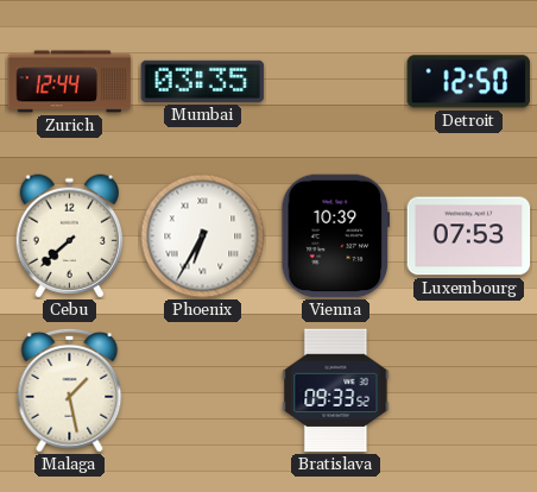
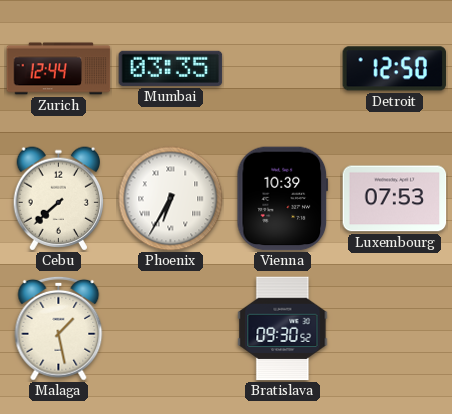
Bratislava: 09:33 -> 09:30 (283, 329)
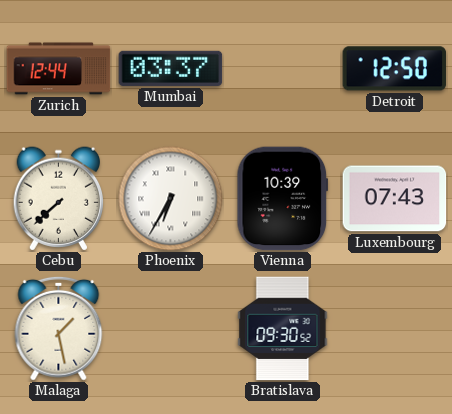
Mumbai: 03:35 -> 03:37 (171, 68)
Luxembourg: 07:53 -> 07:43 (395, 199)
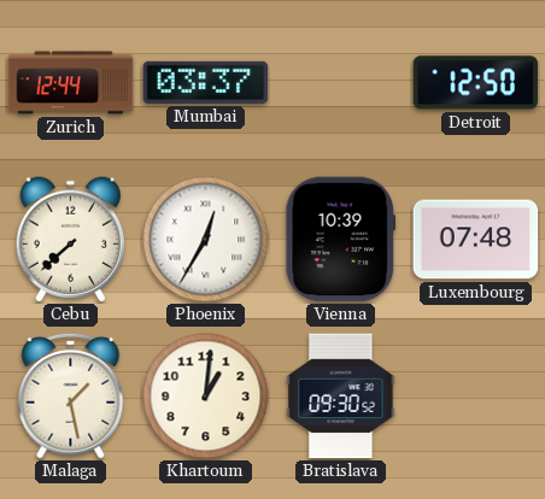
Phoenix: 6:35 -> 12:35 (206, 240)
Luxembourg: 07:43 -> 07:48 (476, 240)
Khartoum: none -> 1:01 (206, 397)
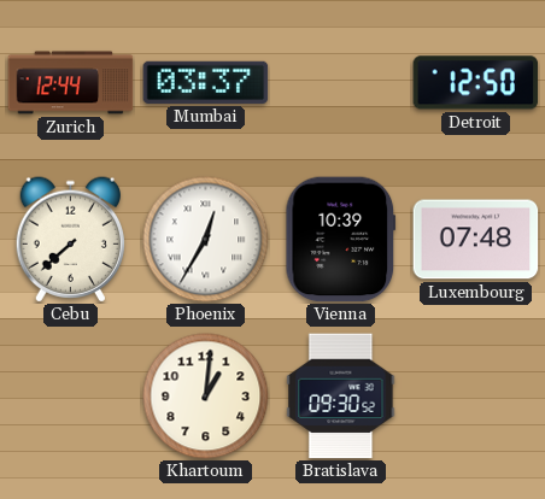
Malaga: 1:28 -> none (71, 395)
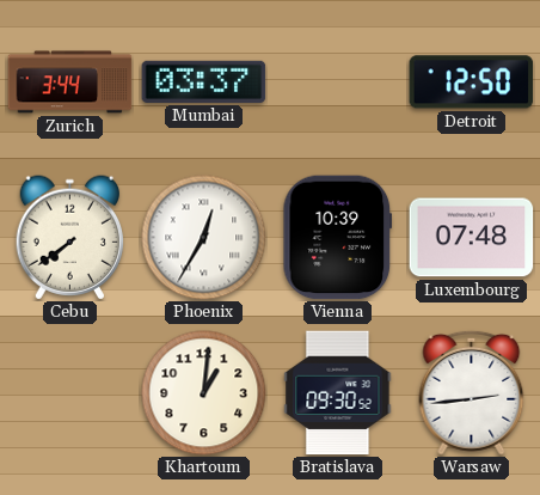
Zurich: 12:44 -> 3:44 (70, 82)
Cebu: 7:38 -> 7:39 (69, 238)
Warsaw: none -> 2:44 (472, 392)
